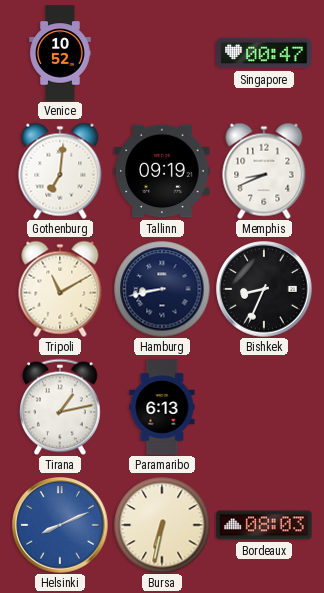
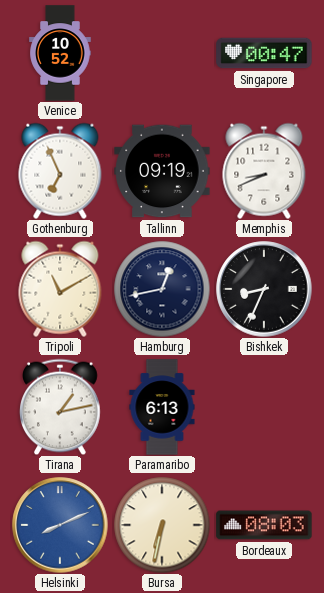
Gothenburg: 7:01 -> 6:56 (60, 171)
Hamburg: 8:43 -> 12:43 (162, 289)
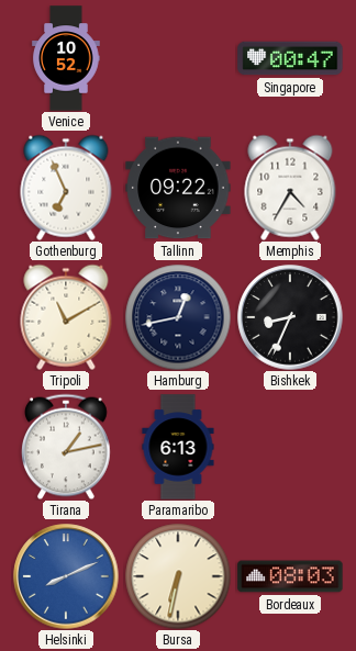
Tallinn: 09:19 -> 09:22 (178, 188)
Memphis: 8:41 -> 4:35 (290, 188)
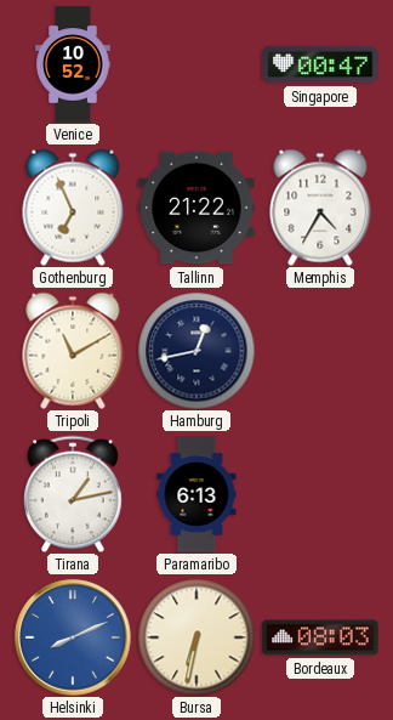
Tallinn: 09:22 -> 21:22 (196, 208)
Bishkek: 8:34 -> none (290, 317)
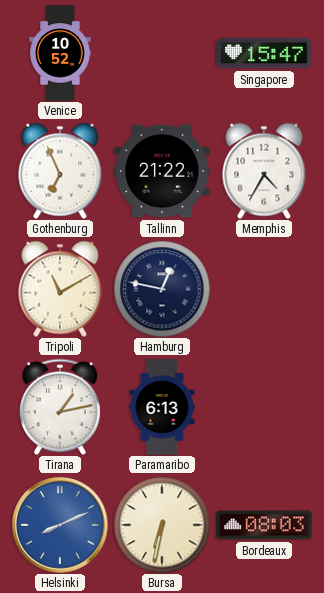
Singapore: 00:47 -> 15:47 (264, 53)
Hamburg: 12:43 -> 12:47 (162, 289)
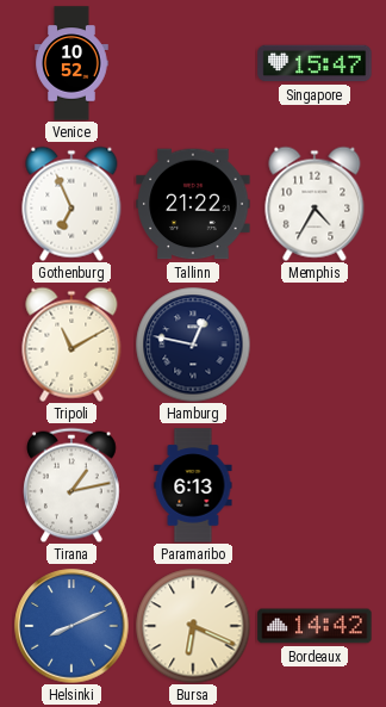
Bursa: 6:32 -> 6:19 (193, 626)
Bordeaux: 08:03 -> 14:42 (315, 626)
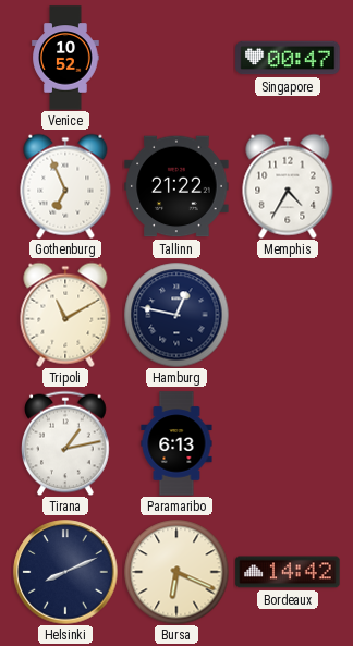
Singapore: 15:47 -> 00:47 (288, 58)
Helsinki dial: blue -> navy (65, 572)
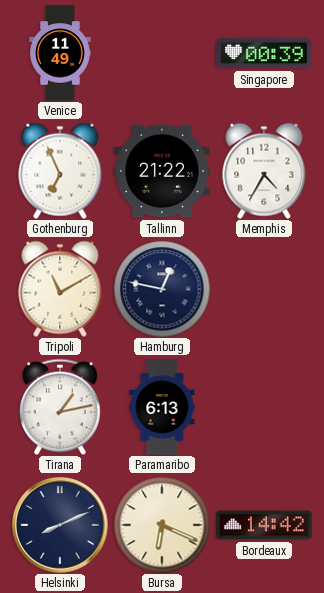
Venice: 10:52 -> 11:49 (60, 53)
Singapore: 00:47 -> 00:39 (264, 53)
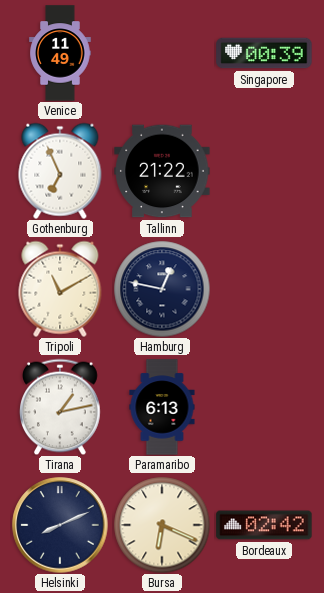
Memphis: 4:35 -> none (264, 171)
Bordeaux: 14:42 -> 02:42 (264, 525)
